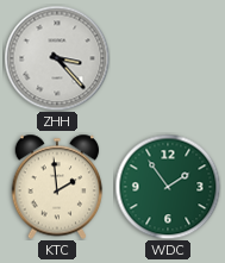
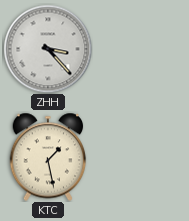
KTC: 1:59 -> 1:28 (48, 157)
WDC: 1:54 -> none (168, 187)
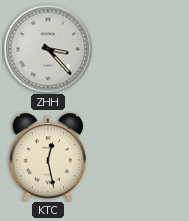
KTC: 1:28 -> 12:28 (48, 157)
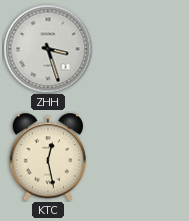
ZHH: 3:23 -> 3:27 (48, 49)
